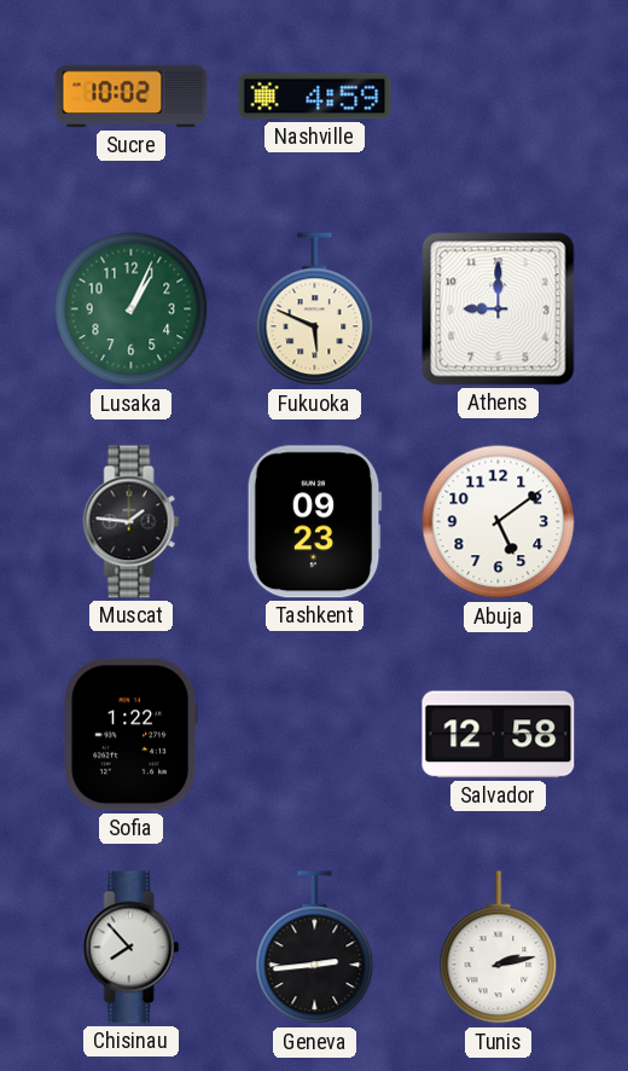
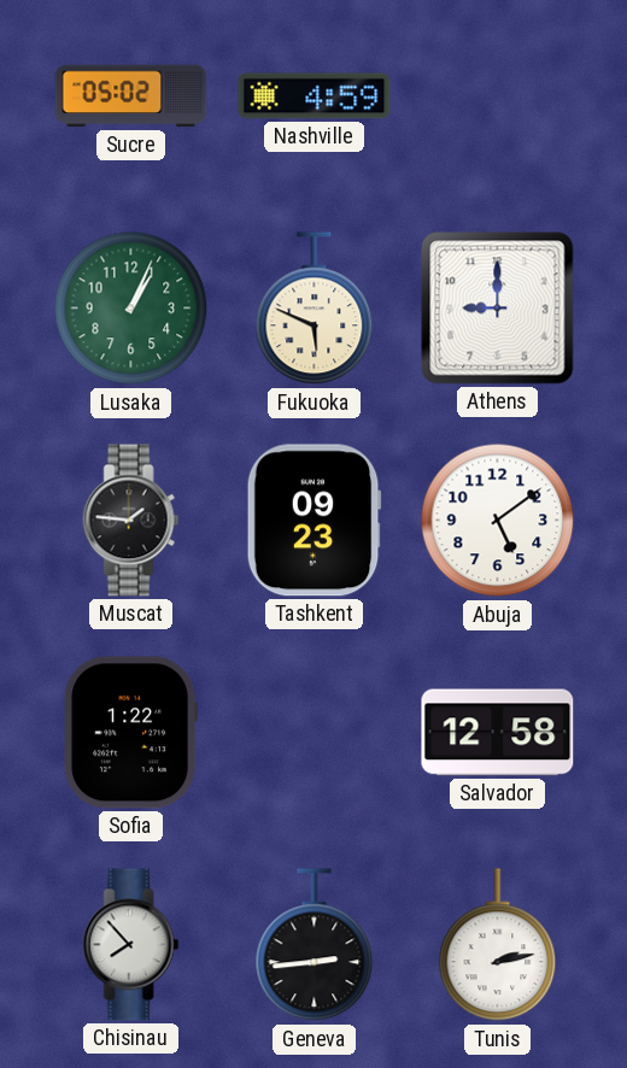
Sucre: 10:02 -> 05:02 (131, 96)
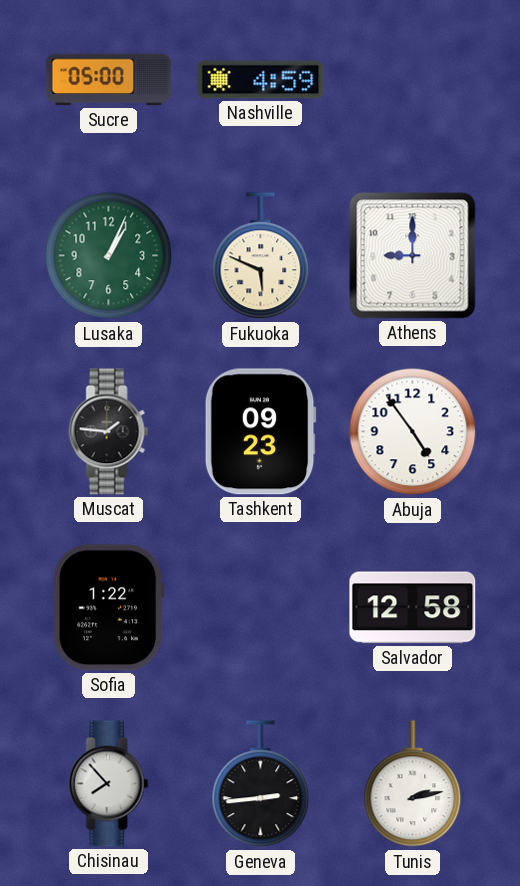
Sucre: 05:02 -> 05:00 (109, 80)
Abuja: 5:09 -> 4:54 (413, 432)
